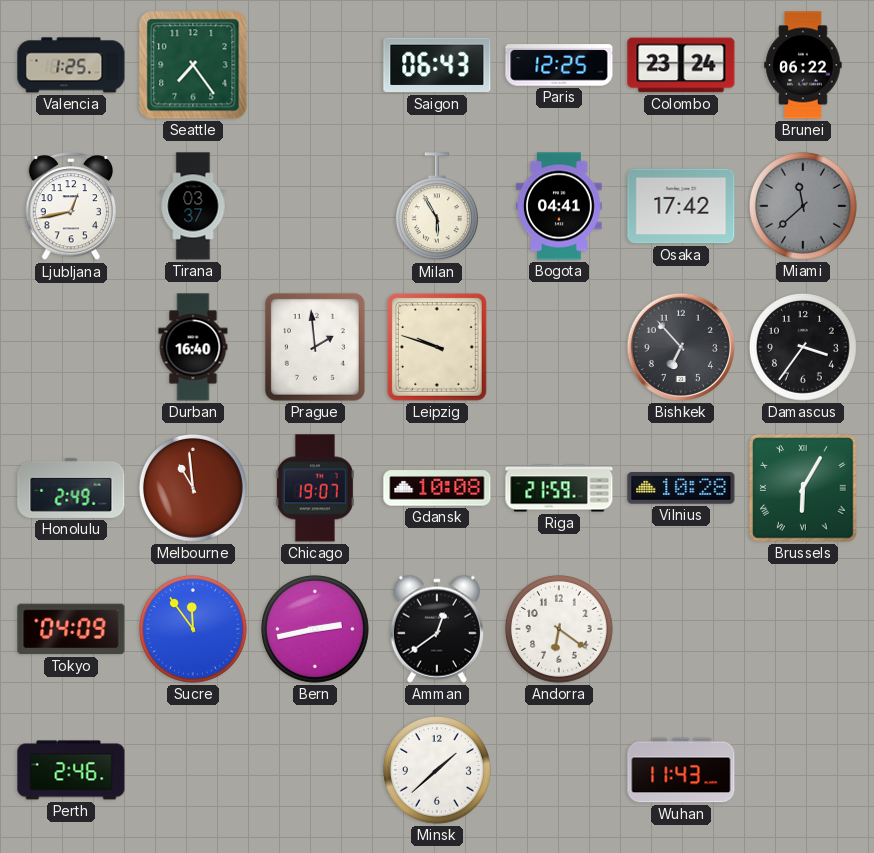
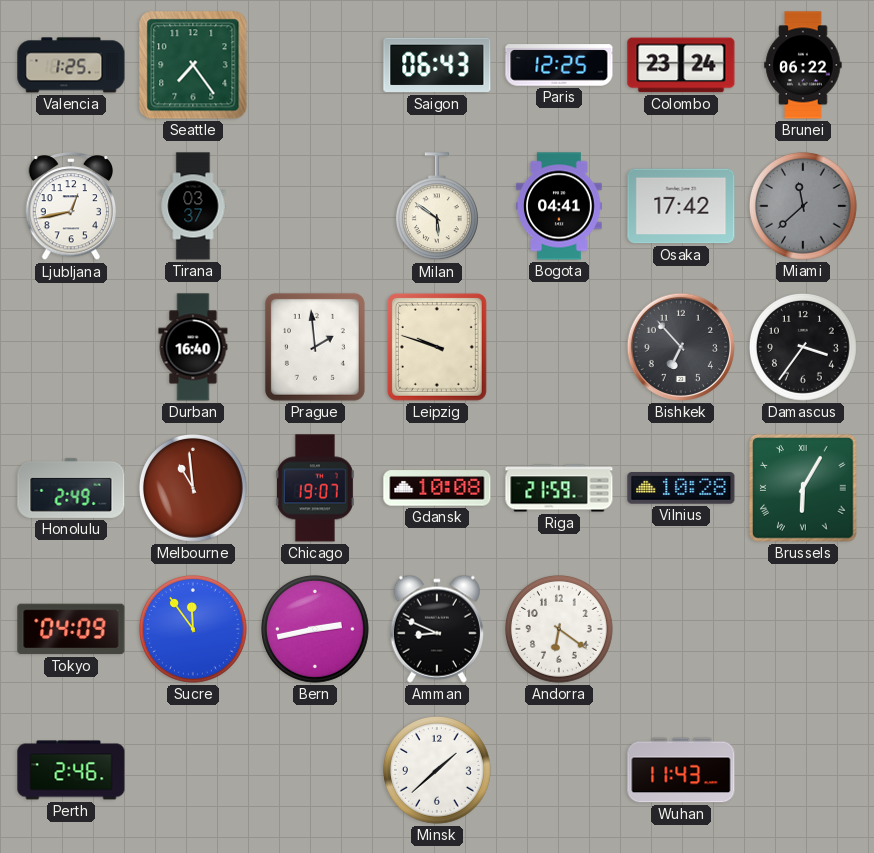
Milan: 5:55 -> 5:51 (437, 207)
Amman: 12:39 -> 8:49 (437, 629)
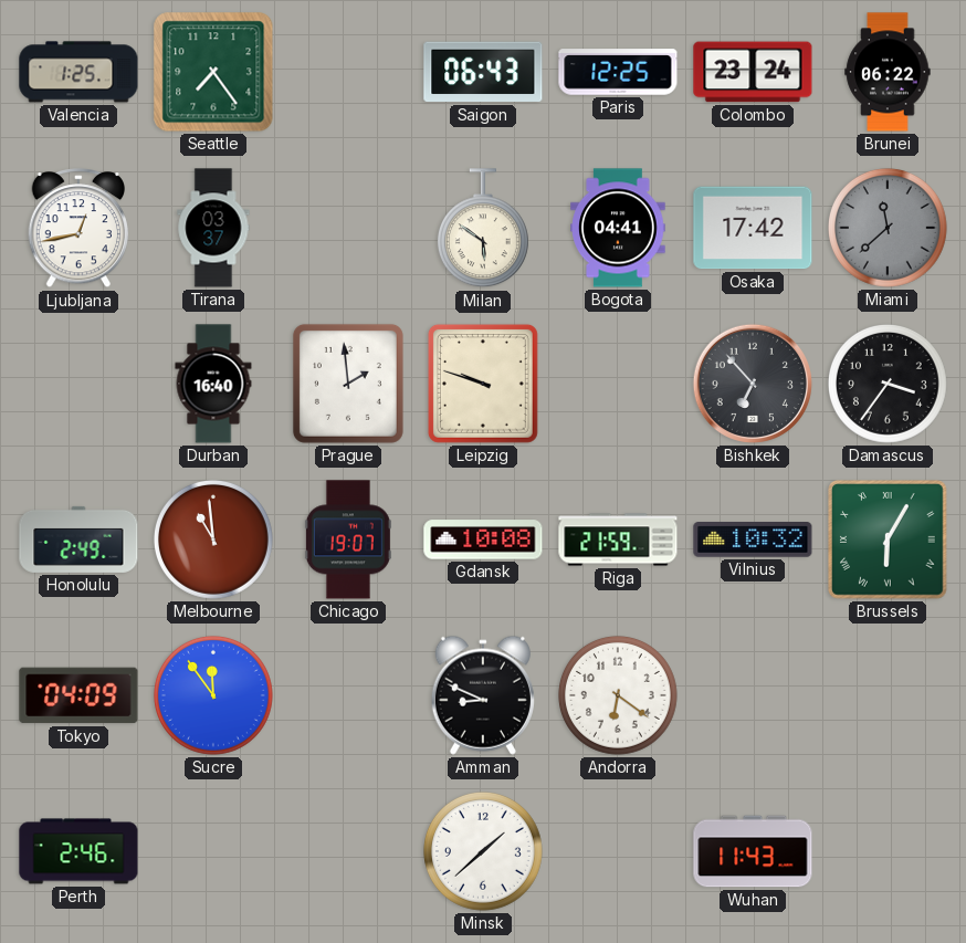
Vilnius: 10:28 -> 10:32 (753, 541)
Bern: 2:43 -> none (316, 630)
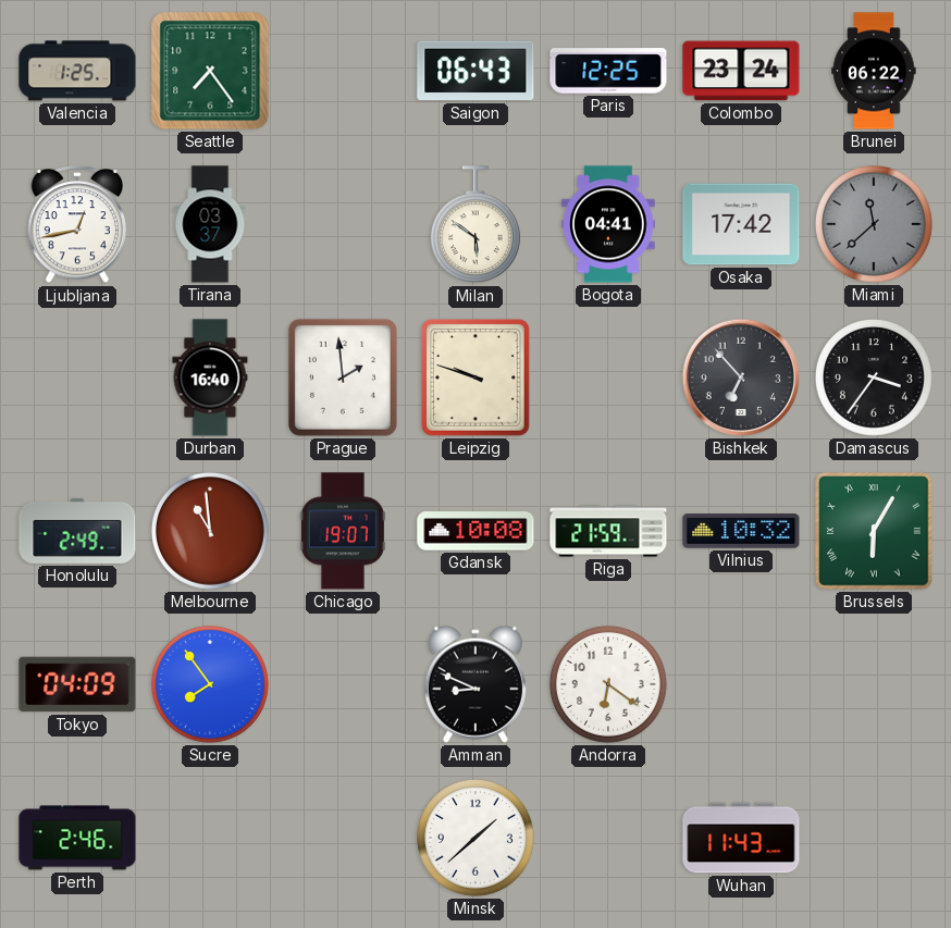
Sucre: 11:54 -> 7:54 (211, 685)
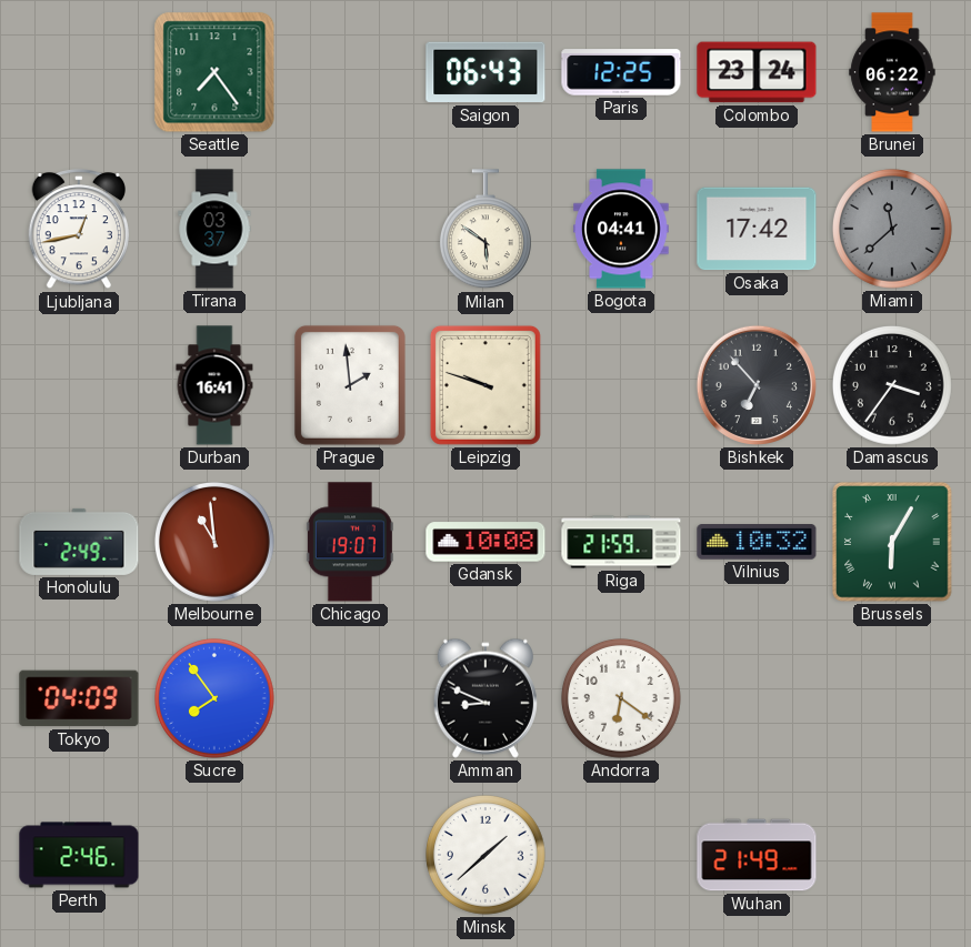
Valencia: 1:25 -> none (77, 71)
Durban: 16:40 -> 16:41 (214, 385)
Wuhan: 11:43 -> 21:49 (757, 855)
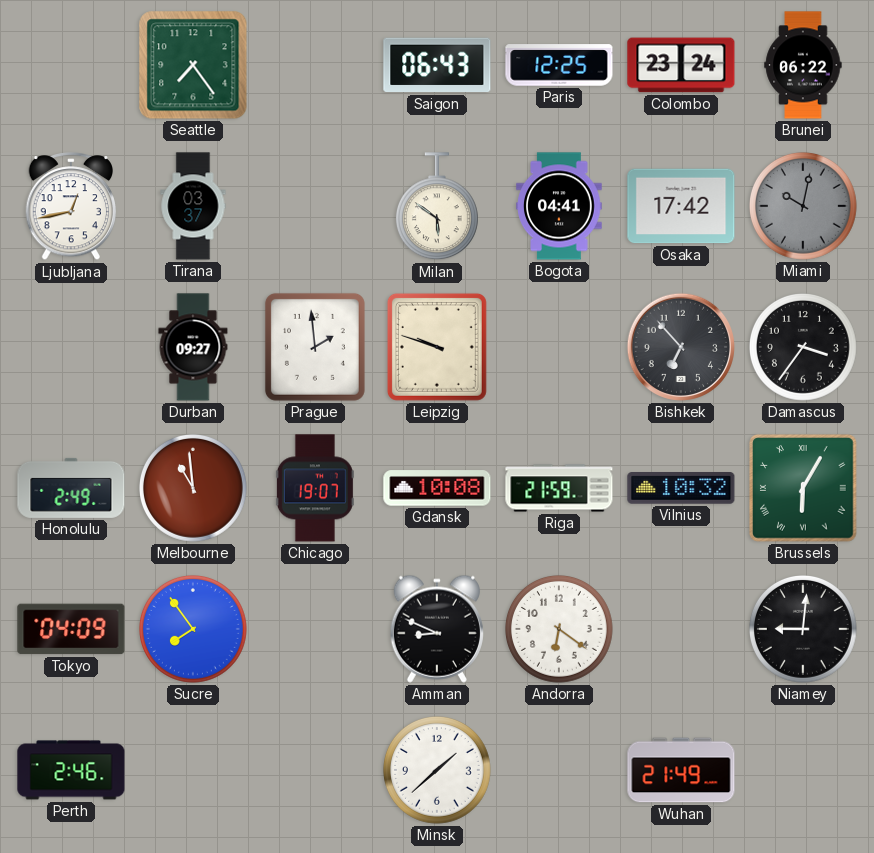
Miami: 11:38 -> 10:02 (804, 207)
Durban: 16:41 -> 09:27 (193, 347)
Niamey: none -> 9:01 (804, 630)
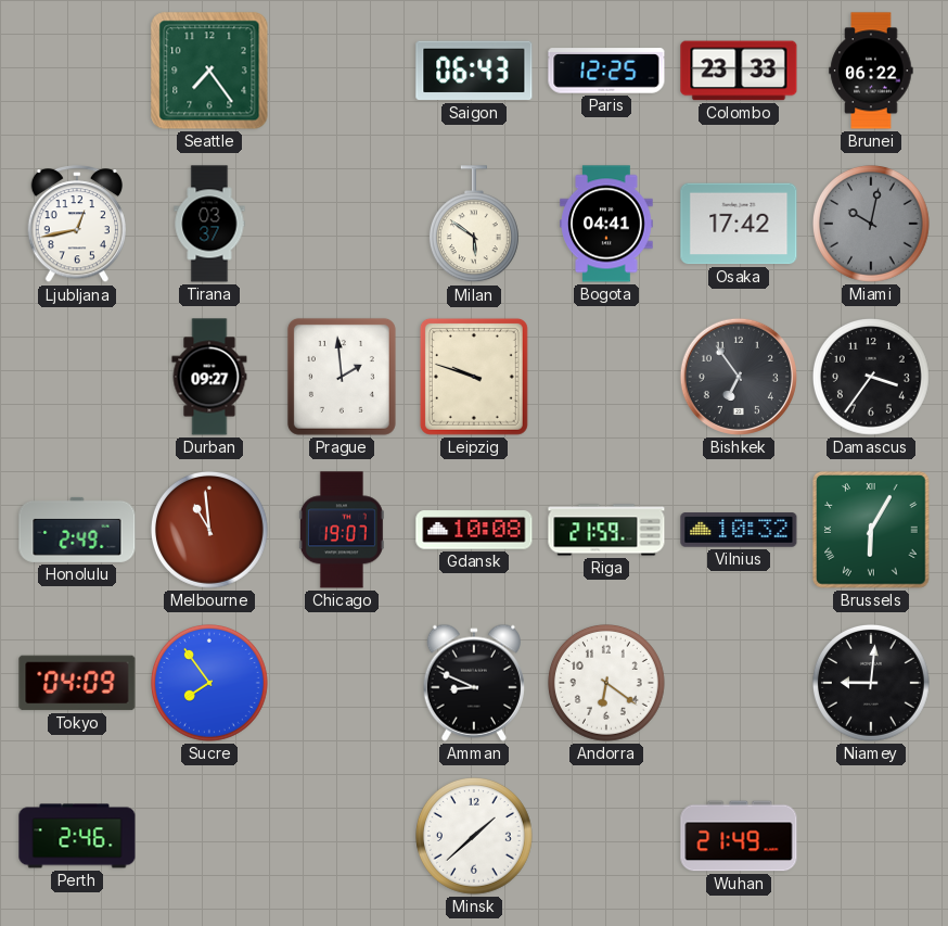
Colombo: 23:24 -> 23:33 (739, 71)
Bishkek: 6:53 -> 6:54 (739, 377)
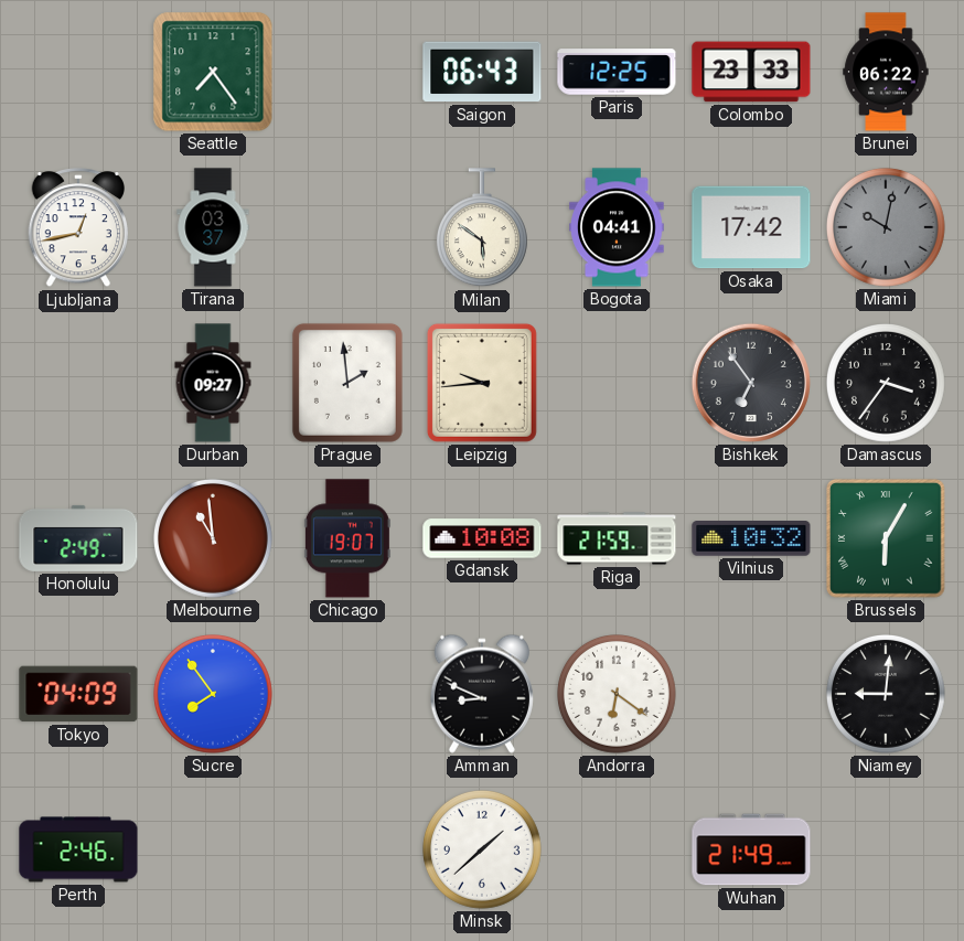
Leipzig: 9:48 -> 9:44 (482, 383)
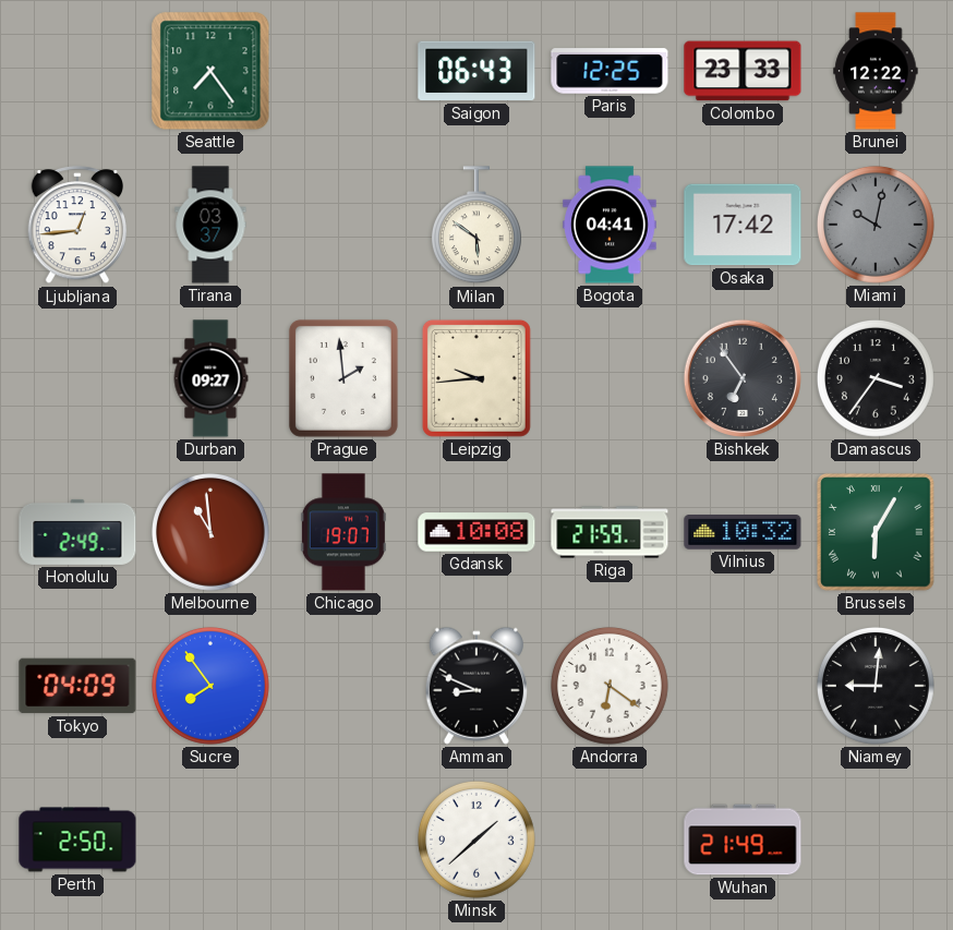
Brunei: 06:22 -> 12:22 (876, 71)
Ljubljana: 12:43 -> 12:44 (77, 226)
Perth: 2:46 -> 2:50 (77, 840)
